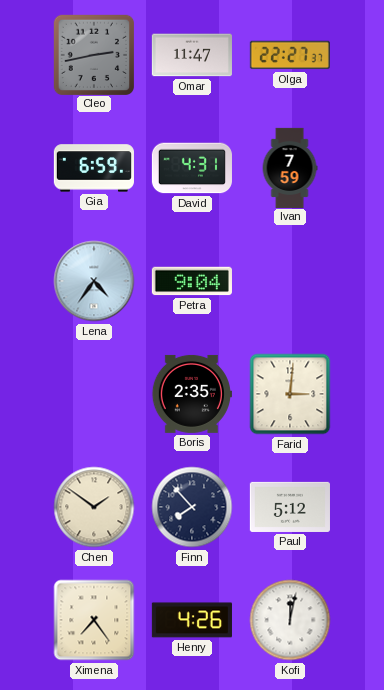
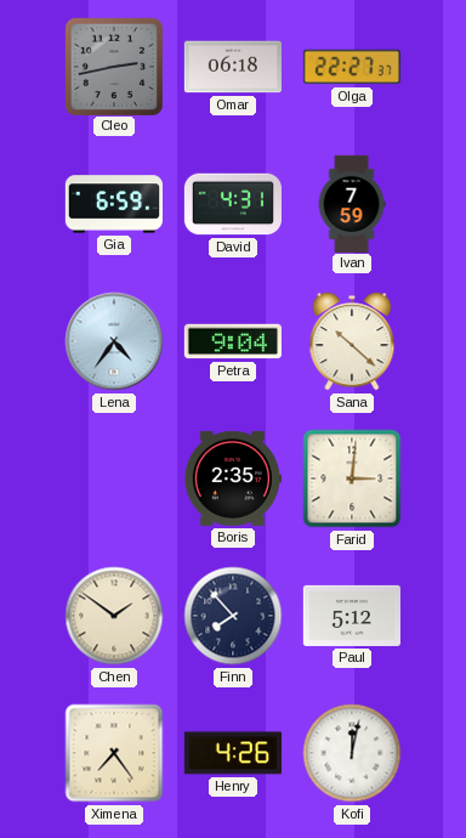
Omar: 11:47 -> 06:18 (233, 67)
Sana: none -> 10:22 (352, 341)
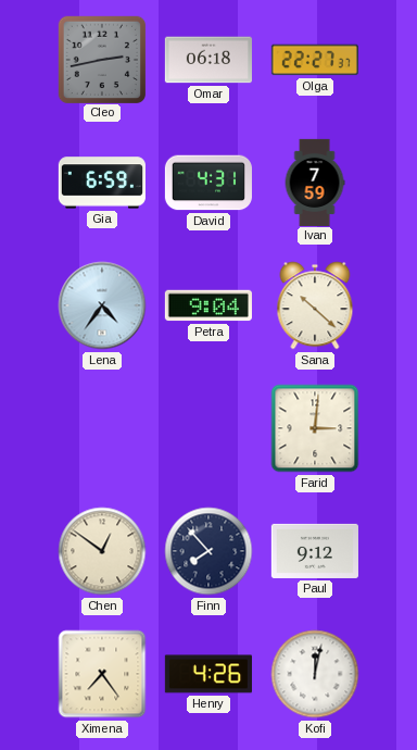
Boris: 2:35 -> none (233, 479)
Chen: 1:51 -> 12:51 (102, 551)
Paul: 5:12 -> 9:12 (315, 551)
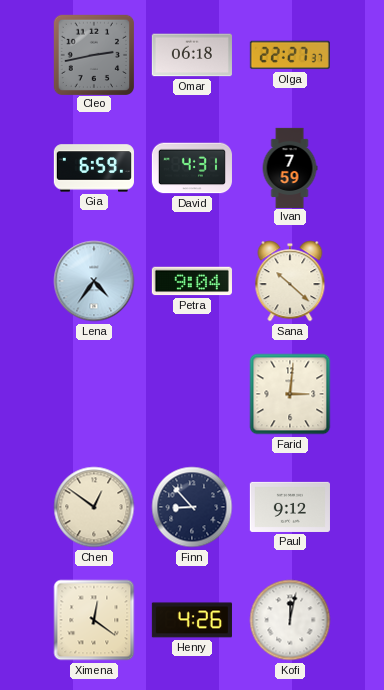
Finn: 7:53 -> 8:53 (192, 507)
Ximena: 7:24 -> 12:21 (94, 620)
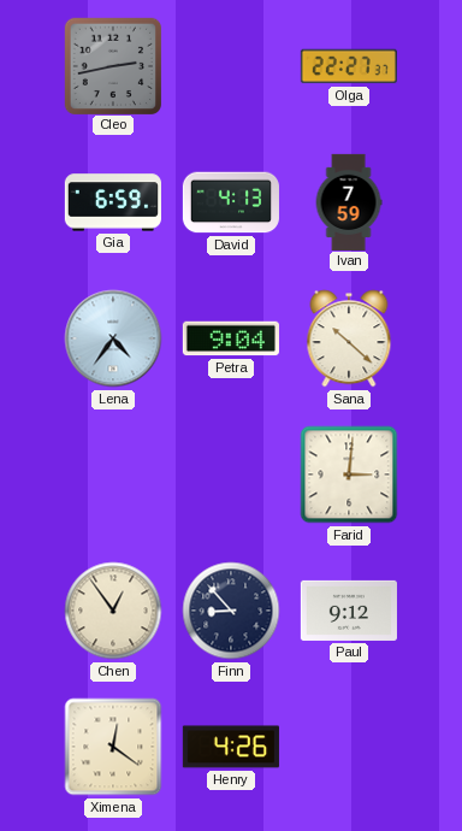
Omar: 06:18 -> none (192, 55)
David: 4:31 -> 4:13 (231, 202)
Chen: 12:51 -> 12:54 (113, 611)
Kofi: 12:02 -> none (290, 620)
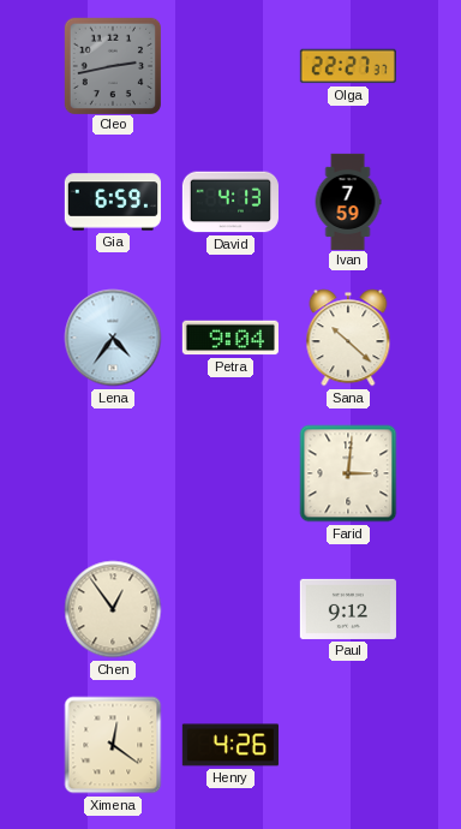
Finn: 8:53 -> none (231, 611)
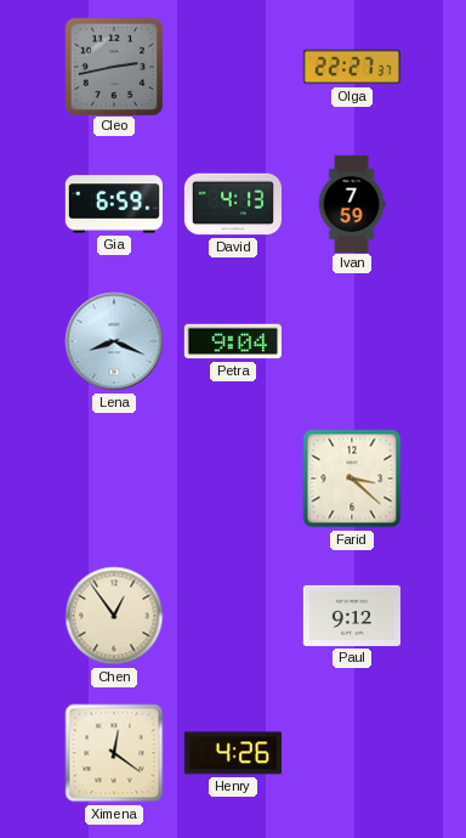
Lena: 4:36 -> 8:19 (114, 341)
Sana: 10:22 -> none (348, 338)
Farid: 3:01 -> 3:22 (352, 479)
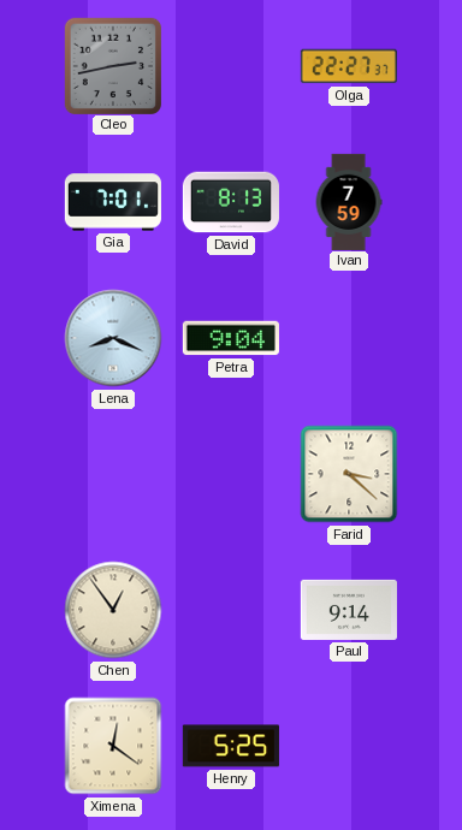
Gia: 6:59 -> 7:01 (113, 202)
David: 4:13 -> 8:13 (231, 202)
Paul: 9:12 -> 9:14 (349, 610)
Henry: 4:26 -> 5:25 (231, 746)
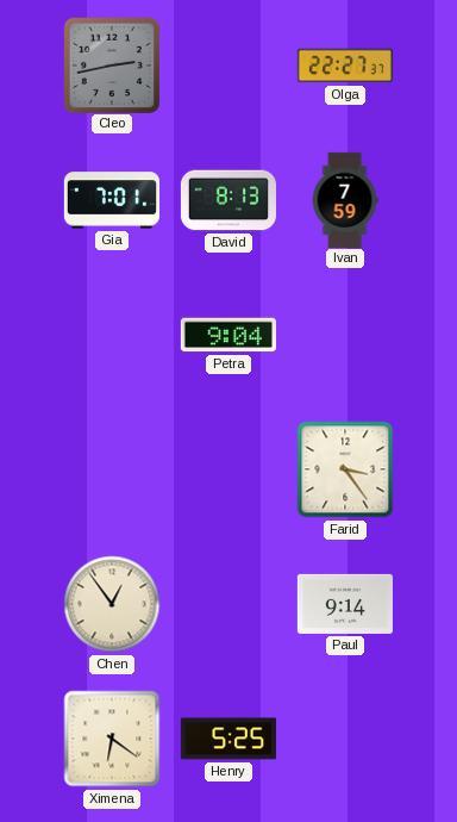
Lena: 8:19 -> none (113, 338)
Farid: 3:22 -> 3:24 (345, 469)
Ximena: 12:21 -> 6:21 (112, 739)
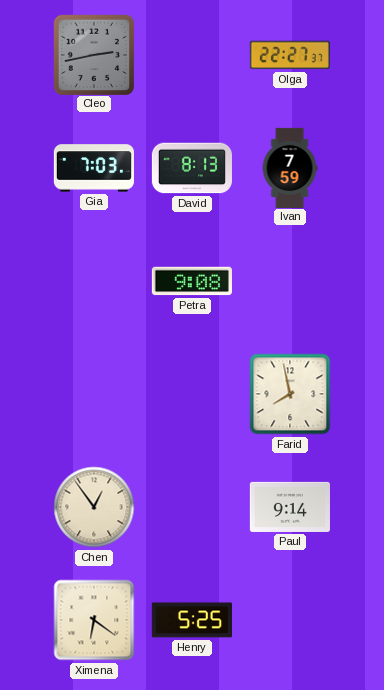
Gia: 7:01 -> 7:03 (94, 168)
Petra: 9:04 -> 9:08 (192, 281)
Farid: 3:24 -> 7:58 (290, 394)
